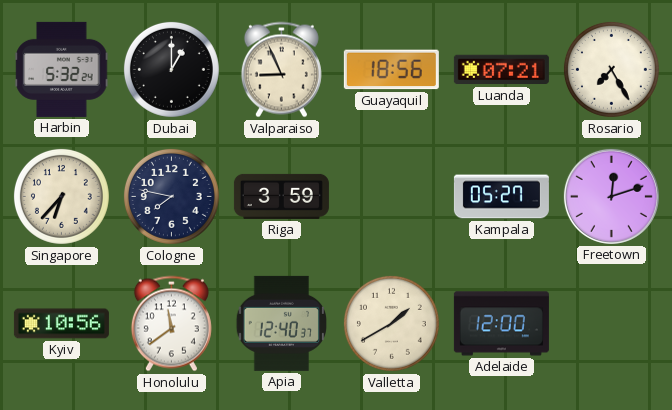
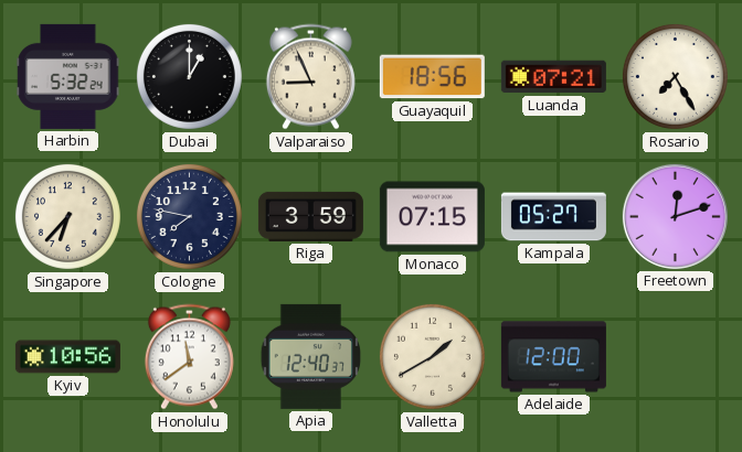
Monaco: none -> 07:15 (432, 217)
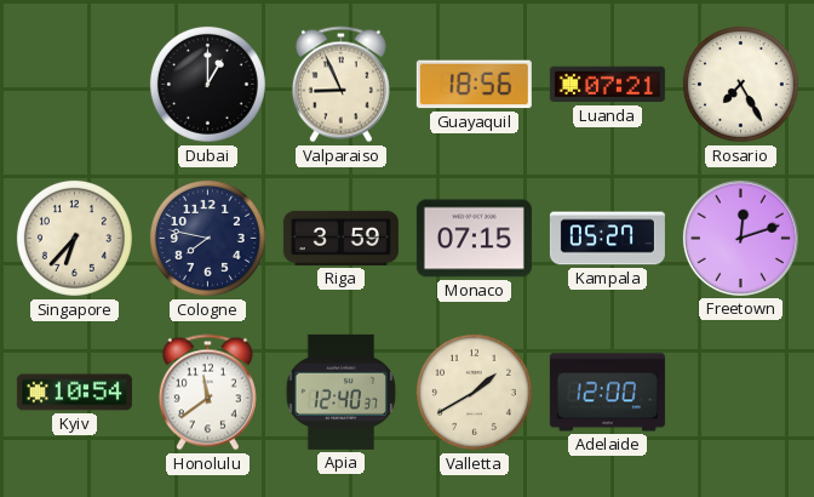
Harbin: 5:32 -> none (68, 76)
Kyiv: 10:56 -> 10:54 (74, 393)
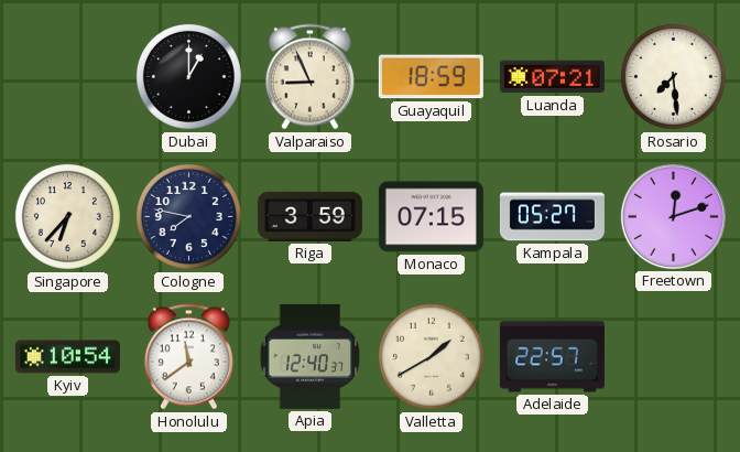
Guayaquil: 18:56 -> 18:59 (431, 77)
Rosario: 7:25 -> 7:29 (673, 76)
Adelaide: 12:00 -> 22:57 (552, 357)
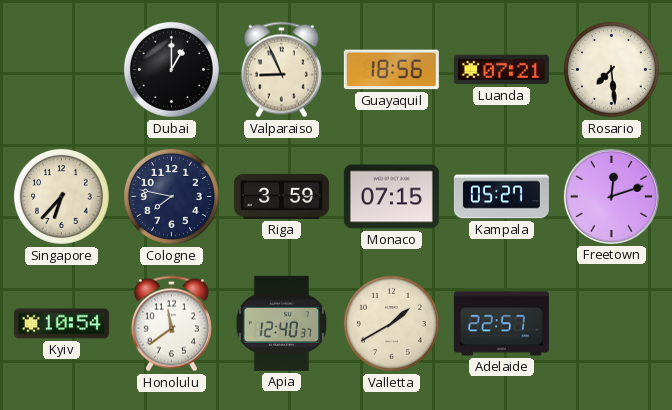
Guayaquil: 18:59 -> 18:56 (391, 70)
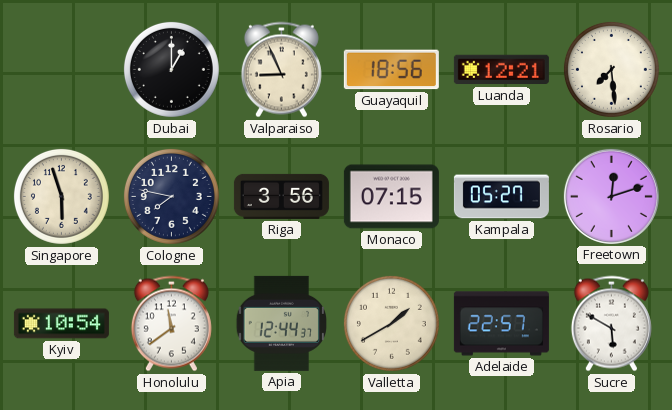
Luanda: 07:21 -> 12:21 (501, 70)
Singapore: 6:37 -> 5:57 (61, 196)
Riga: 3:59 -> 3:56 (281, 196)
Apia: 12:40 -> 12:44 (281, 323)
Sucre: none -> 5:50 (611, 324)
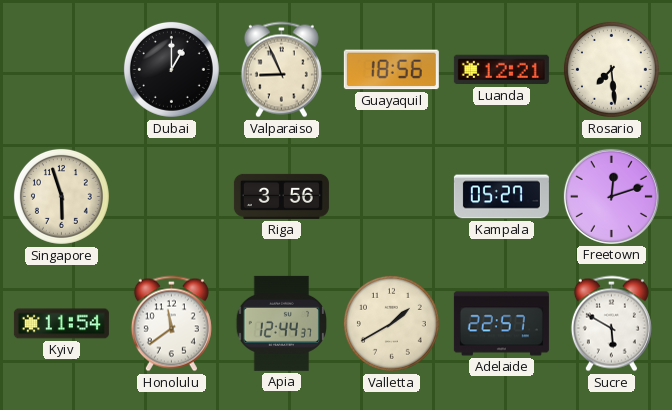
Cologne: 7:47 -> none (171, 196)
Monaco: 07:15 -> none (391, 197)
Kyiv: 10:54 -> 11:54 (61, 324)
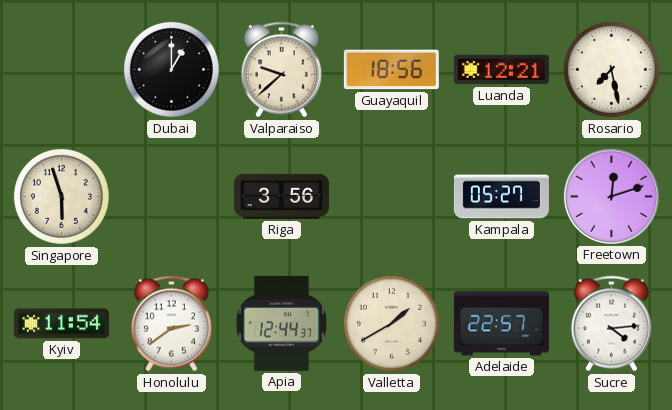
Valparaiso: 8:56 -> 9:38 (281, 70)
Rosario: 7:29 -> 7:28 (611, 69)
Honolulu: 11:39 -> 2:39 (171, 324)
Sucre: 5:50 -> 4:14 (611, 324)
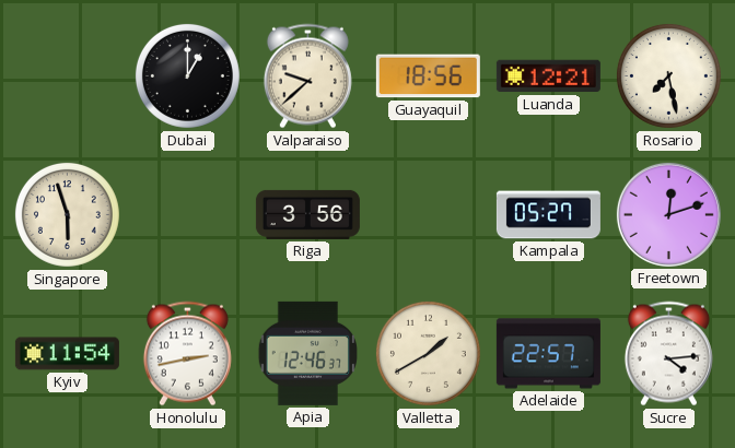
Honolulu: 2:39 -> 2:43 (187, 354)
Apia: 12:44 -> 12:46 (307, 353)
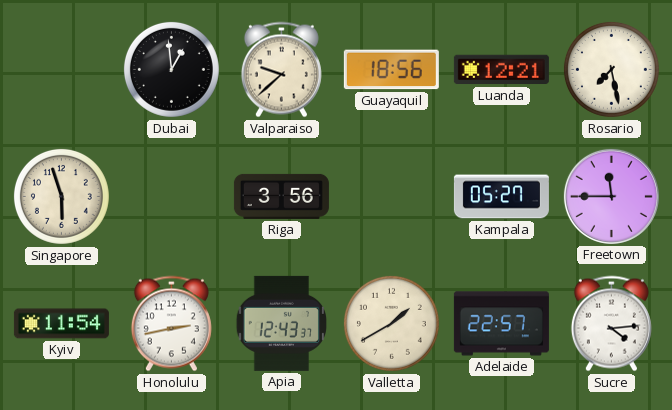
Dubai: 1:00 -> 12:59 (171, 69)
Freetown: 12:12 -> 11:45 (611, 196)
Apia: 12:46 -> 12:43 (281, 323)
